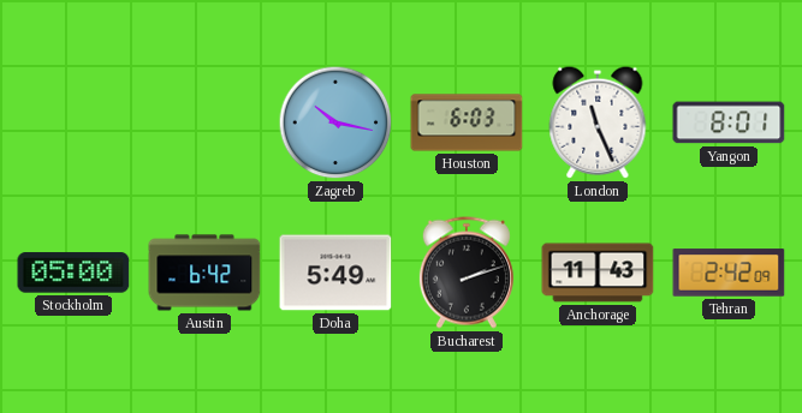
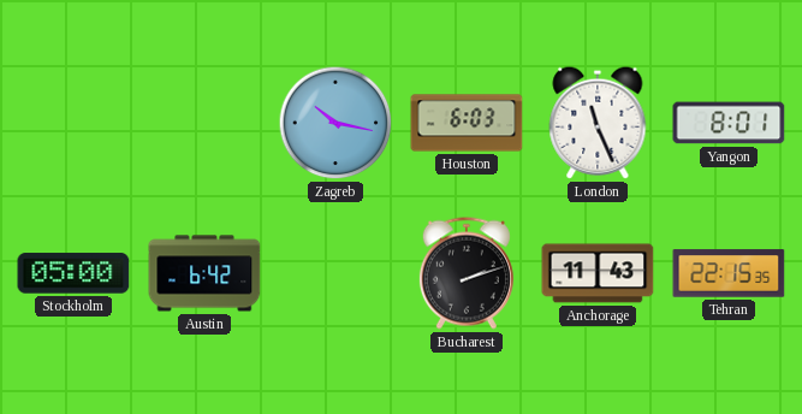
Doha: 5:49 -> none (335, 273)
Tehran: 2:42 -> 22:15 (729, 273)
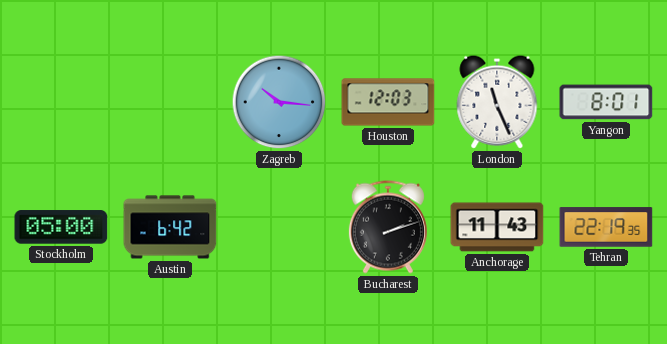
Zagreb: 10:17 -> 10:16 (279, 102)
Houston: 6:03 -> 12:03 (388, 102)
Tehran: 22:15 -> 22:19 (606, 227)
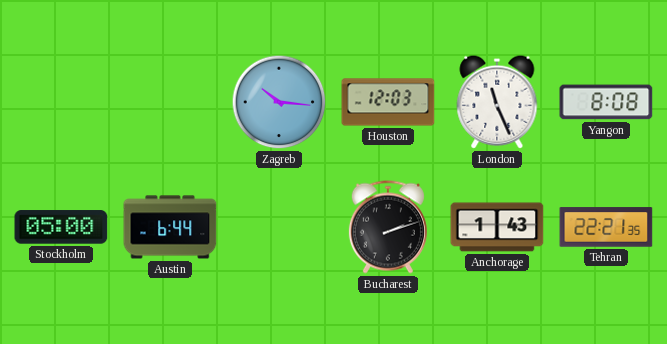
Yangon: 8:01 -> 8:08 (606, 102)
Austin: 6:42 -> 6:44 (170, 227)
Anchorage: 11:43 -> 1:43 (497, 227)
Tehran: 22:19 -> 22:21 (606, 227)
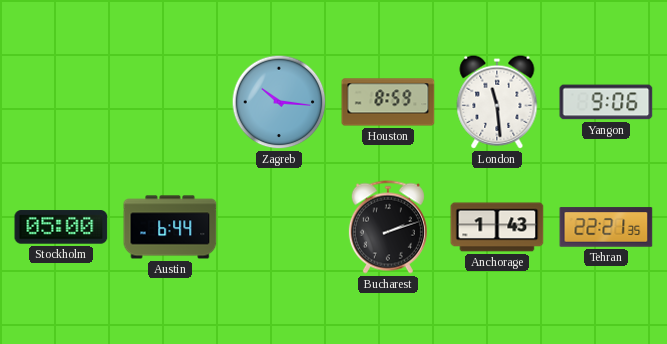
Houston: 12:03 -> 8:59 (388, 102)
London: 11:26 -> 11:29 (497, 102)
Yangon: 8:08 -> 9:06 (606, 102)
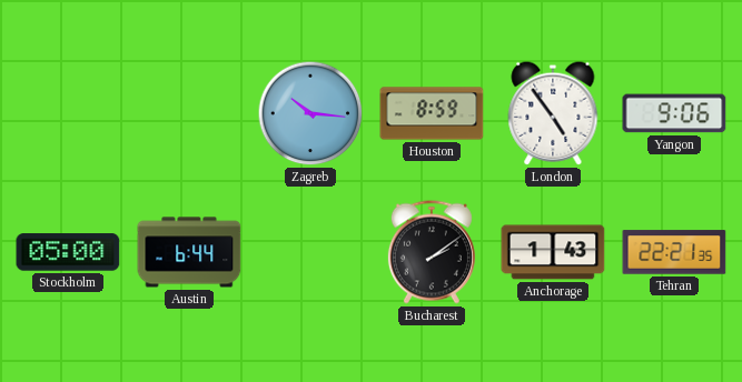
London: 11:29 -> 4:54 (553, 113)
Bucharest: 2:12 -> 2:09 (432, 252)
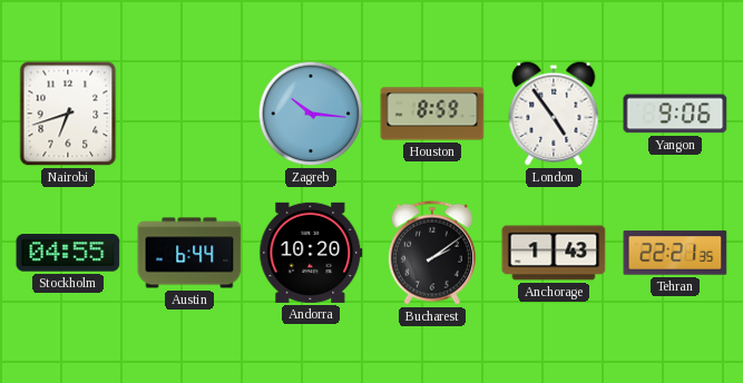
Nairobi: none -> 6:42 (68, 114)
Stockholm: 05:00 -> 04:55 (68, 253)
Andorra: none -> 10:20 (311, 253)
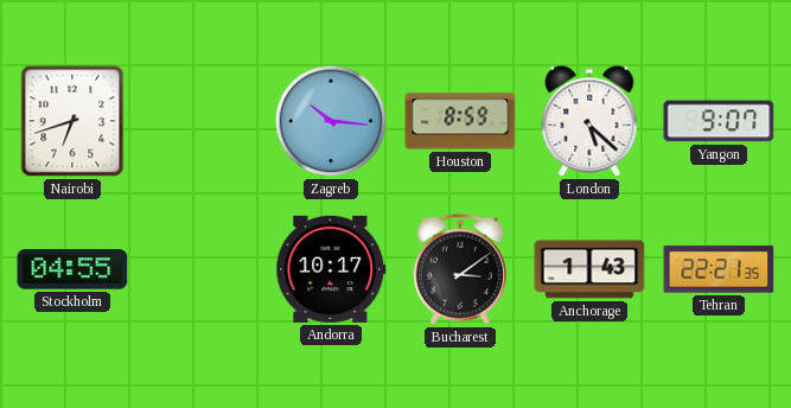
London: 4:54 -> 5:22 (589, 121)
Yangon: 9:06 -> 9:07 (719, 121)
Austin: 6:44 -> none (189, 253)
Andorra: 10:20 -> 10:17 (331, 269)
Bucharest: 2:09 -> 3:09 (460, 269)
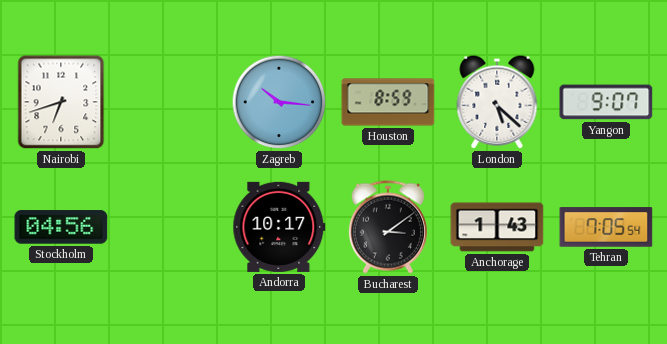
Stockholm: 04:55 -> 04:56 (61, 227)
Tehran: 22:21 -> 7:05 (606, 227)
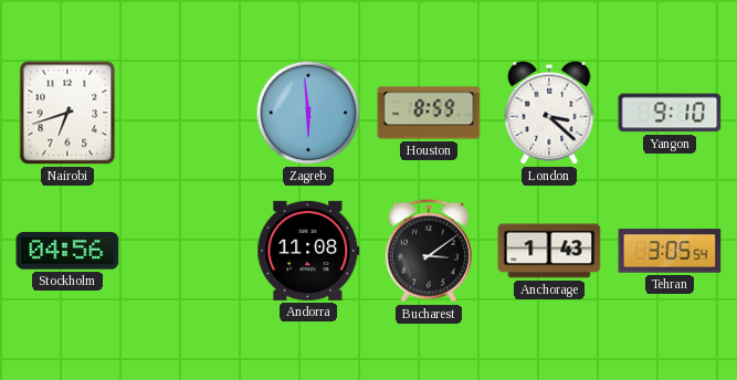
Zagreb: 10:16 -> 5:59 (308, 113)
London: 5:22 -> 3:22 (549, 113)
Yangon: 9:07 -> 9:10 (670, 113)
Andorra: 10:17 -> 11:08 (308, 251)
Tehran: 7:05 -> 3:05 (670, 251)
